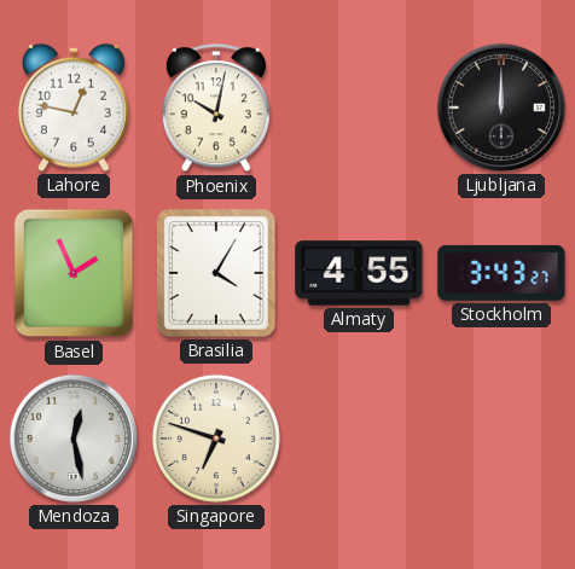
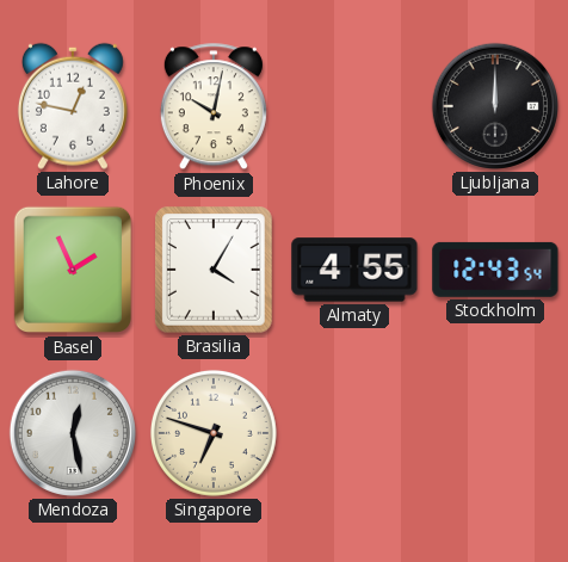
Stockholm: 3:43 -> 12:43 (495, 270)
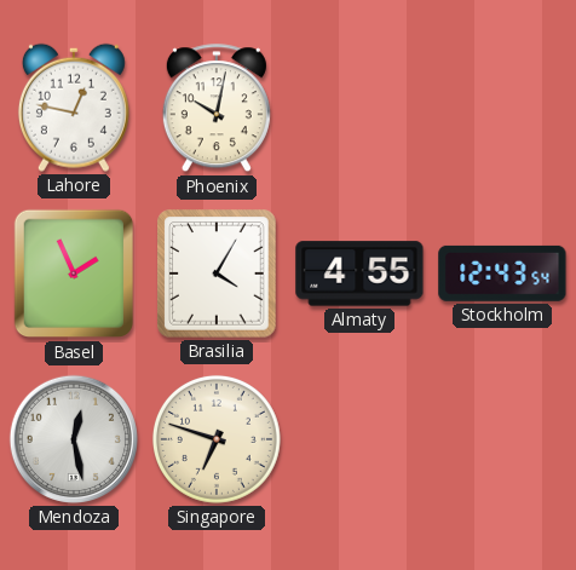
Ljubljana: 12:00 -> none (495, 106)
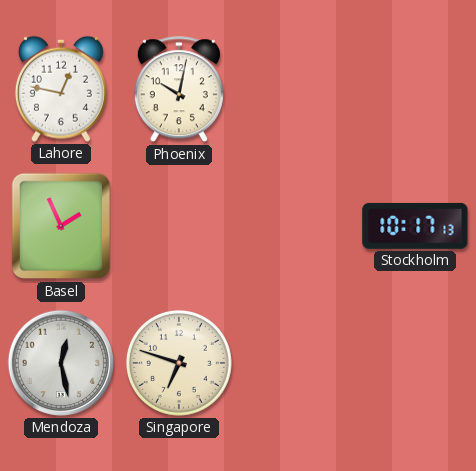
Brasilia: 4:05 -> none (217, 274)
Almaty: 4:55 -> none (359, 274)
Stockholm: 12:43 -> 10:17 (415, 226)
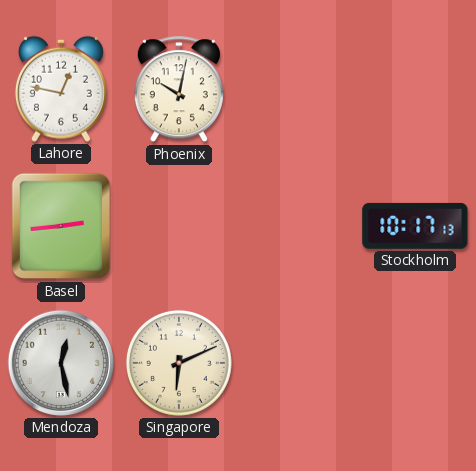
Basel: 1:56 -> 2:44 (60, 226)
Singapore: 6:48 -> 6:11 (179, 363)
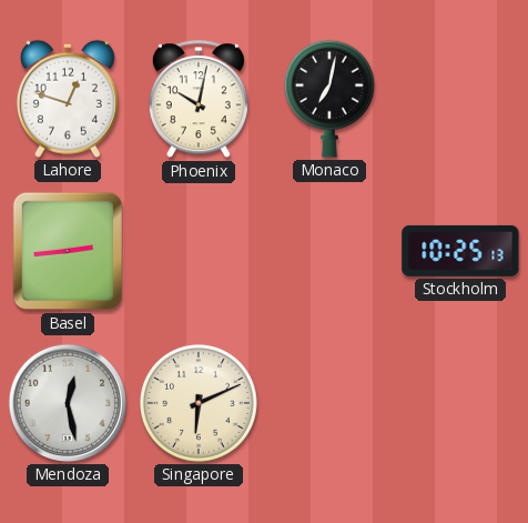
Lahore: 12:47 -> 12:48 (68, 99)
Monaco: none -> 7:02 (329, 99)
Stockholm: 10:17 -> 10:25 (460, 251)
